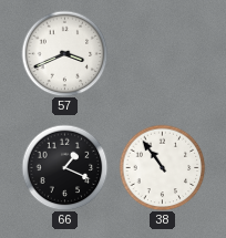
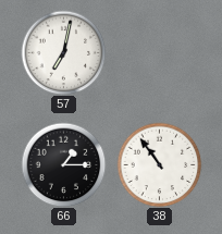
57: 3:41 -> 7:02 (63, 52)
66: 1:19 -> 1:15 (63, 164)
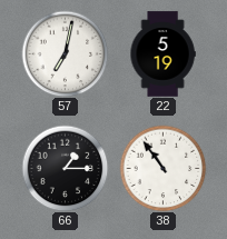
22: none -> 5:19 (162, 54)
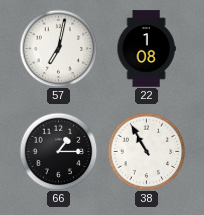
22: 5:19 -> 1:08 (146, 49)
38: 10:54 -> 10:55 (146, 151)
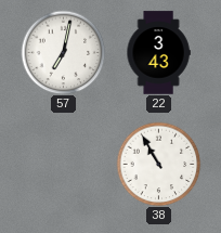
22: 1:08 -> 3:43 (158, 53)
66: 1:15 -> none (58, 151)
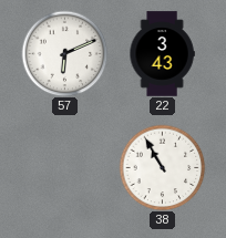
57: 7:02 -> 6:11 (64, 53)
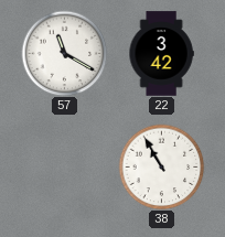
57: 6:11 -> 11:20 (64, 53)
22: 3:43 -> 3:42 (161, 54)
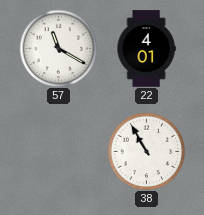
22: 3:42 -> 4:01 (146, 49)
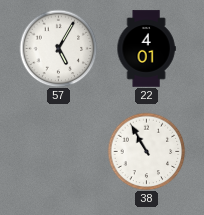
57: 11:20 -> 5:05 (58, 48)
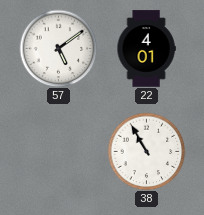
57: 5:05 -> 5:09 (58, 48)
